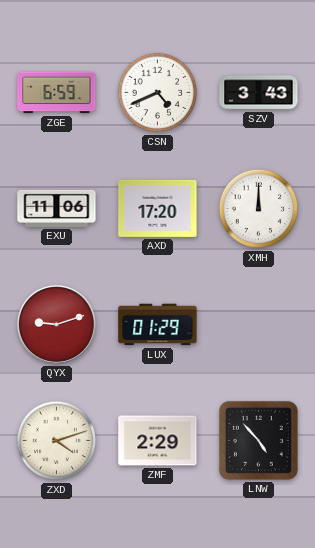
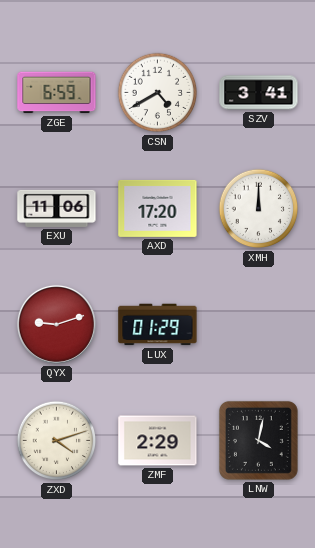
CSN: 4:41 -> 4:40 (158, 93)
SZV: 3:43 -> 3:41 (259, 93)
LNW: 4:53 -> 4:02 (258, 440)
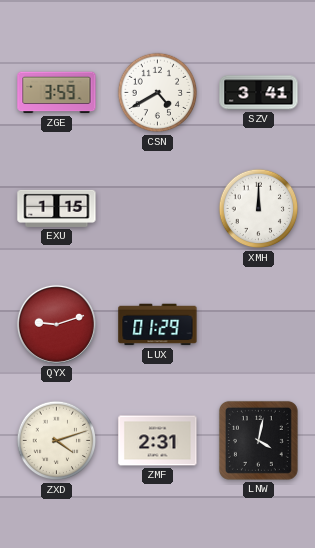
ZGE: 6:59 -> 3:59 (57, 93)
EXU: 11:06 -> 1:15 (57, 208)
AXD: 17:20 -> none (158, 208)
ZMF: 2:29 -> 2:31 (158, 441)
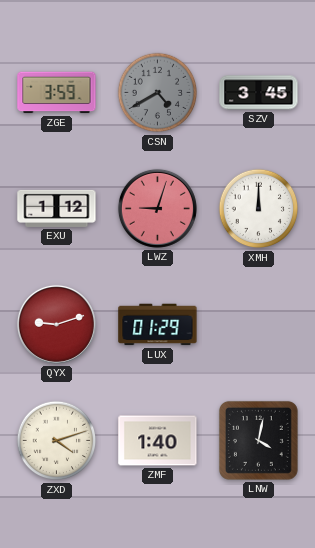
CSN dial: white -> grey (158, 93)
SZV: 3:41 -> 3:45 (259, 93)
EXU: 1:15 -> 1:12 (57, 208)
LWZ: none -> 9:03 (157, 208)
ZMF: 2:31 -> 1:40 (158, 441)
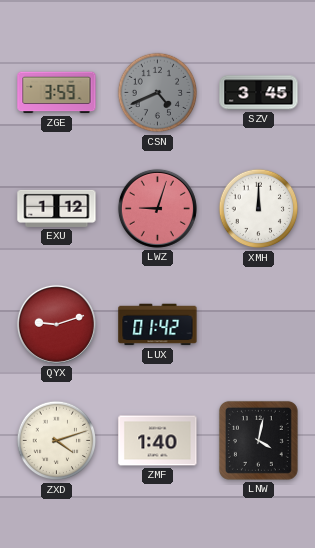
CSN: 4:40 -> 4:41 (158, 93)
LUX: 01:29 -> 01:42 (158, 325)
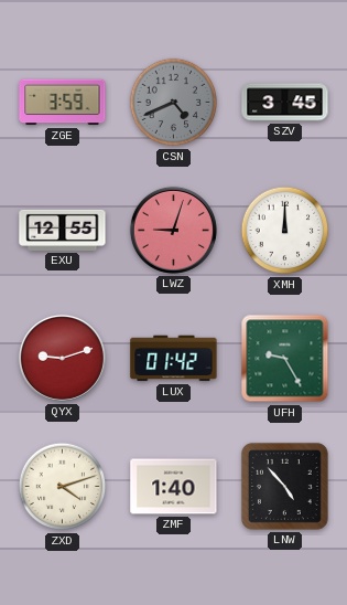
EXU: 1:12 -> 12:55 (63, 230)
UFH: none -> 9:25 (285, 359)
LNW: 4:02 -> 4:53 (284, 486)
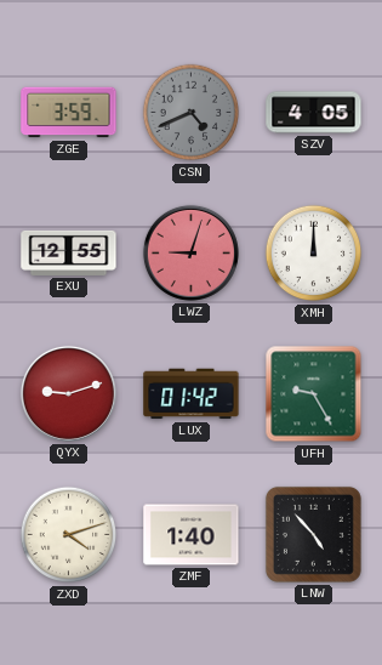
SZV: 3:45 -> 4:05 (314, 113)
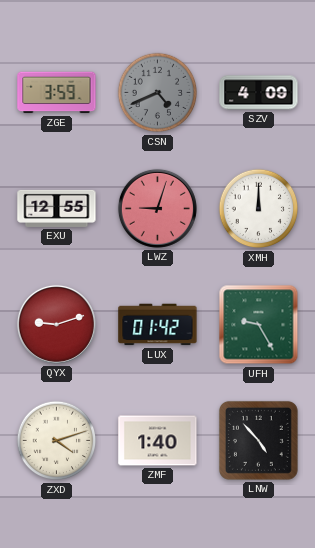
SZV: 4:05 -> 4:09 (259, 93)
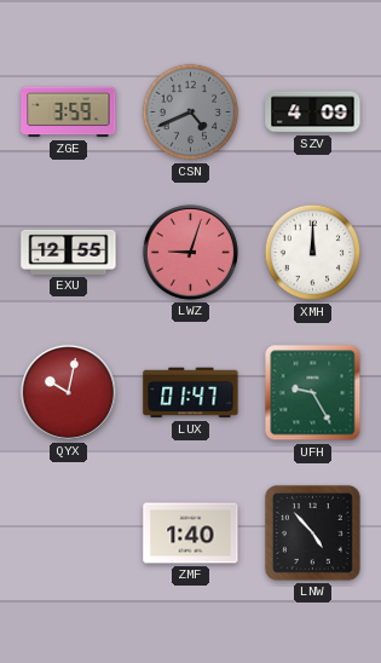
QYX: 9:12 -> 10:02 (68, 392)
LUX: 01:42 -> 01:47 (191, 393)
ZXD: 4:12 -> none (57, 441)
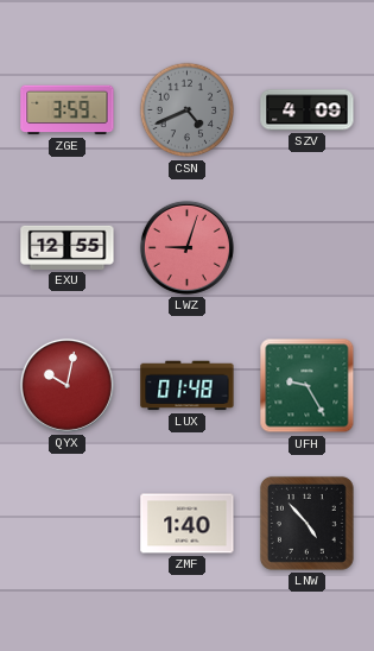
XMH: 12:00 -> none (313, 253)
LUX: 01:47 -> 01:48 (188, 386)
